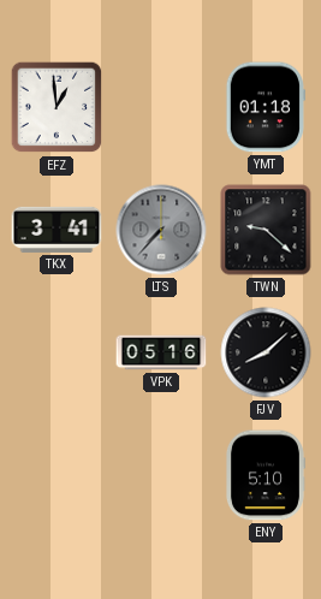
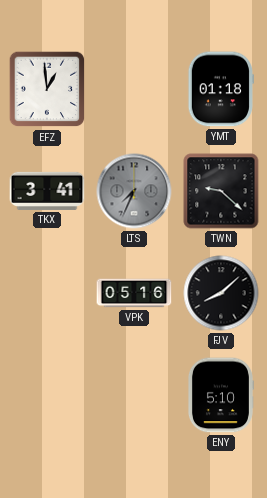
LTS: 7:37 -> 7:34 (134, 191)
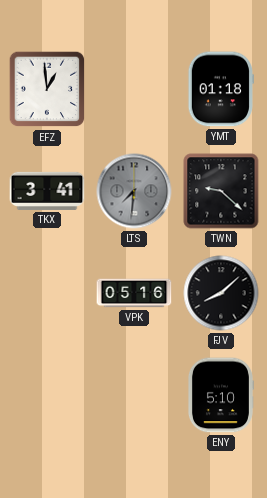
LTS: 7:34 -> 7:31 (134, 191)
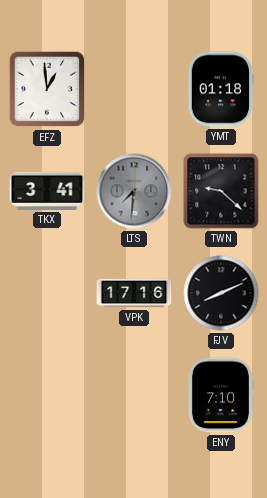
VPK: 05:16 -> 17:16 (134, 293)
FJV: 8:08 -> 8:11 (221, 293)
ENY: 5:10 -> 7:10 (220, 395)
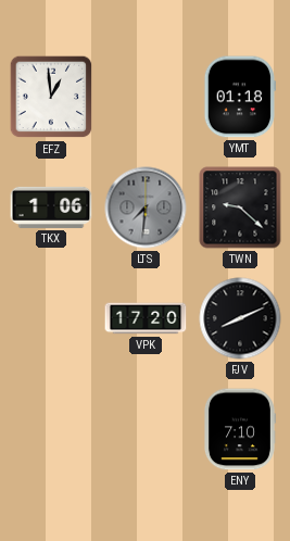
TKX: 3:41 -> 1:06 (51, 207)
VPK: 17:16 -> 17:20 (146, 318)
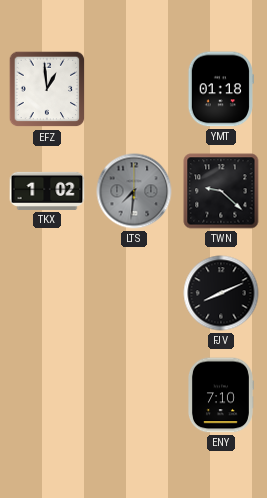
TKX: 1:06 -> 1:02 (47, 191)
VPK: 17:20 -> none (146, 318)
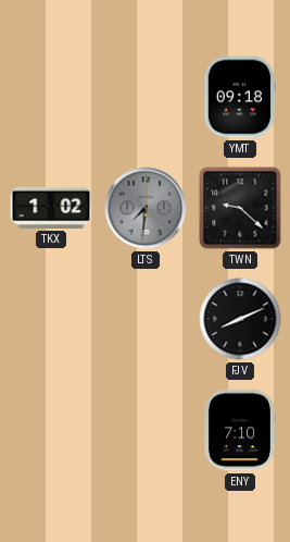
EFZ: 12:59 -> none (47, 89)
YMT: 01:18 -> 09:18 (240, 97)
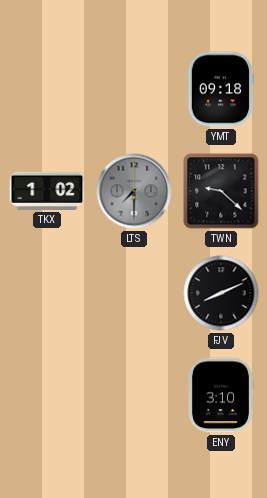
LTS: 7:31 -> 7:30 (134, 191)
ENY: 7:10 -> 3:10 (220, 395)
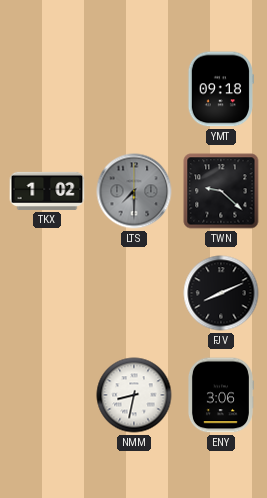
NMM: none -> 8:32 (134, 395)
ENY: 3:10 -> 3:06 (220, 395)
